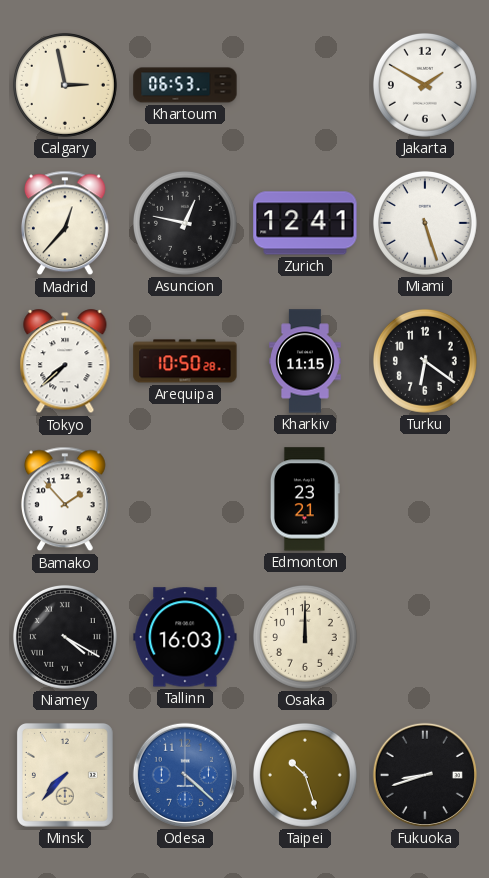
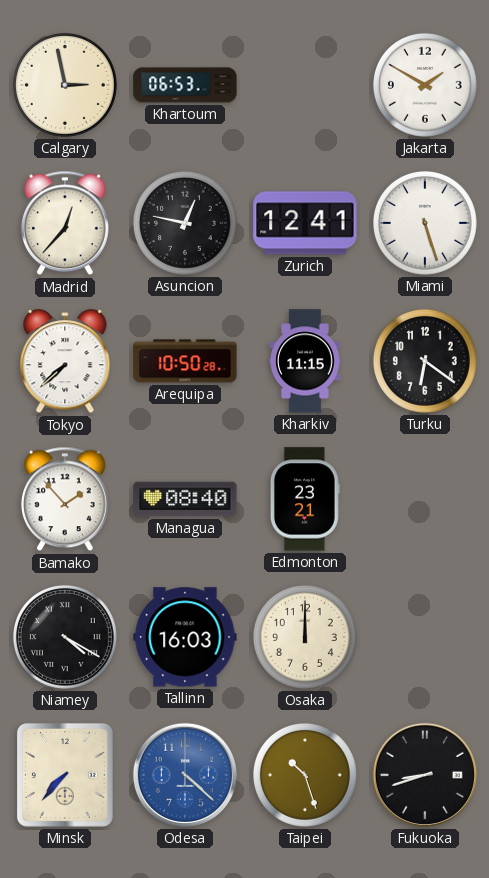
Managua: none -> 08:40 (185, 499)
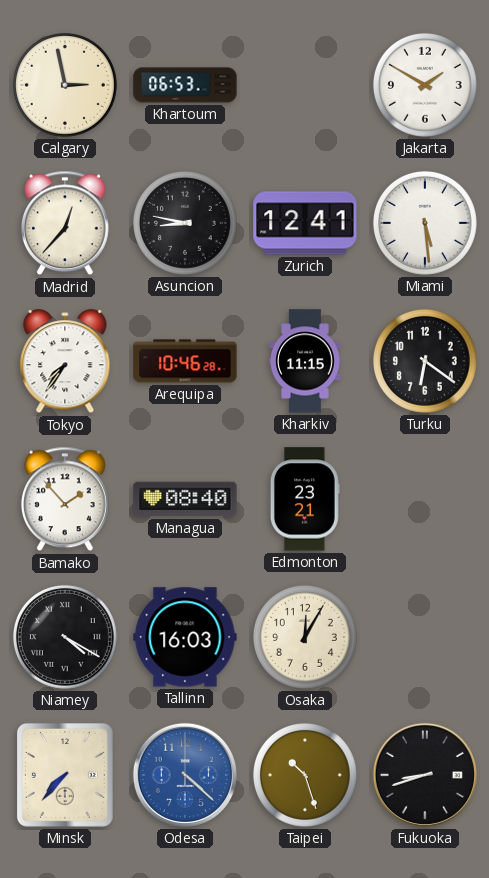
Asuncion: 12:47 -> 8:47 (185, 223)
Miami: 5:27 -> 5:29 (425, 223)
Tokyo: 7:38 -> 7:36 (65, 362)
Arequipa: 10:50 -> 10:46 (185, 361)
Osaka: 12:00 -> 12:05 (305, 637)
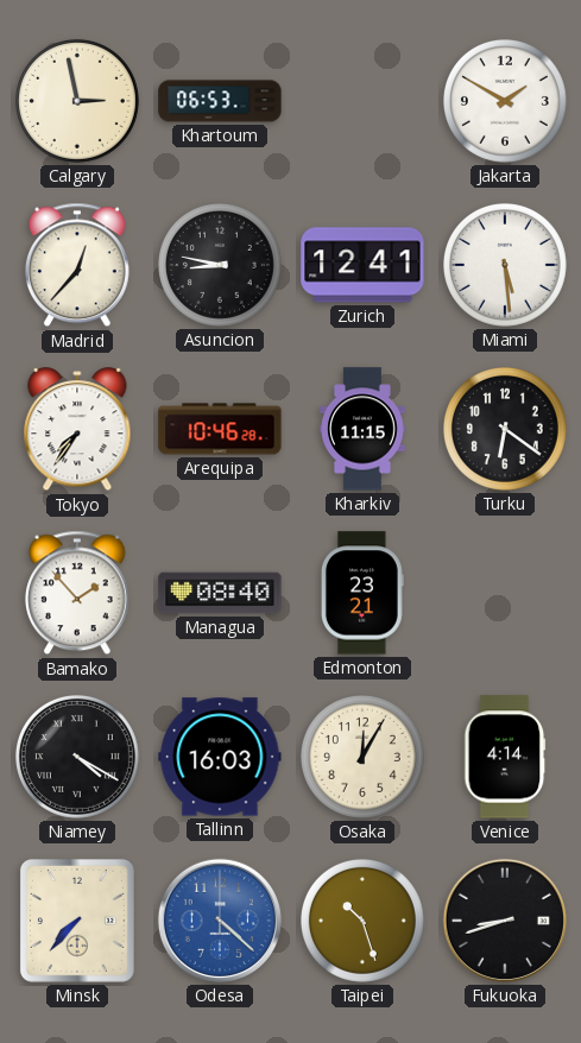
Venice: none -> 4:14 (505, 757)
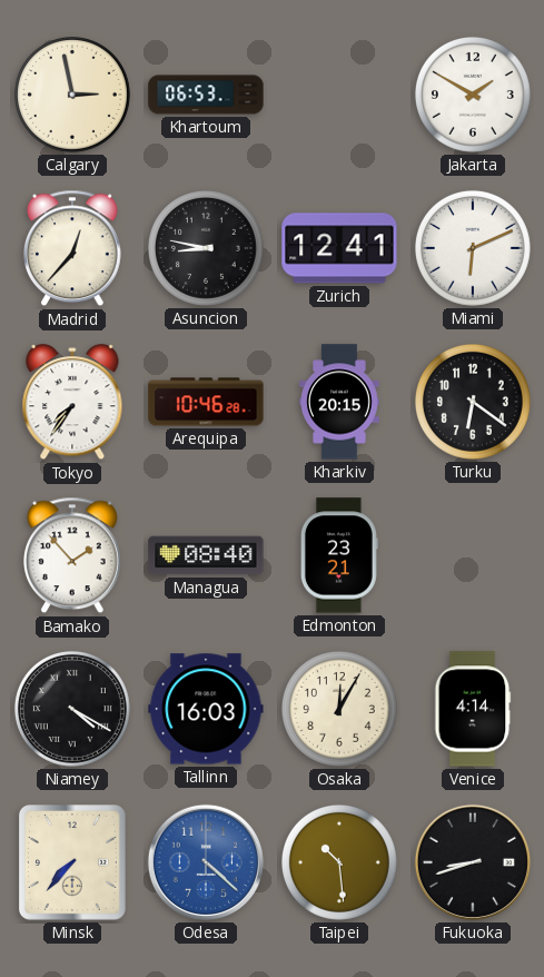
Miami: 5:29 -> 6:11 (473, 248)
Kharkiv: 11:15 -> 20:15 (340, 402)
Taipei: 10:27 -> 10:29 (339, 862)
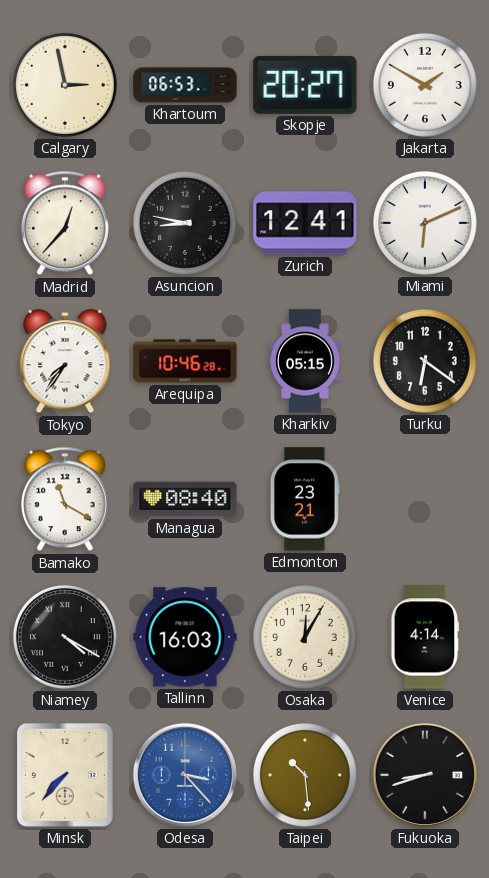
Skopje: none -> 20:27 (305, 85)
Kharkiv: 20:15 -> 05:15 (306, 361)
Bamako: 1:53 -> 11:20 (65, 499)
Odesa: 4:22 -> 3:23 (185, 775)
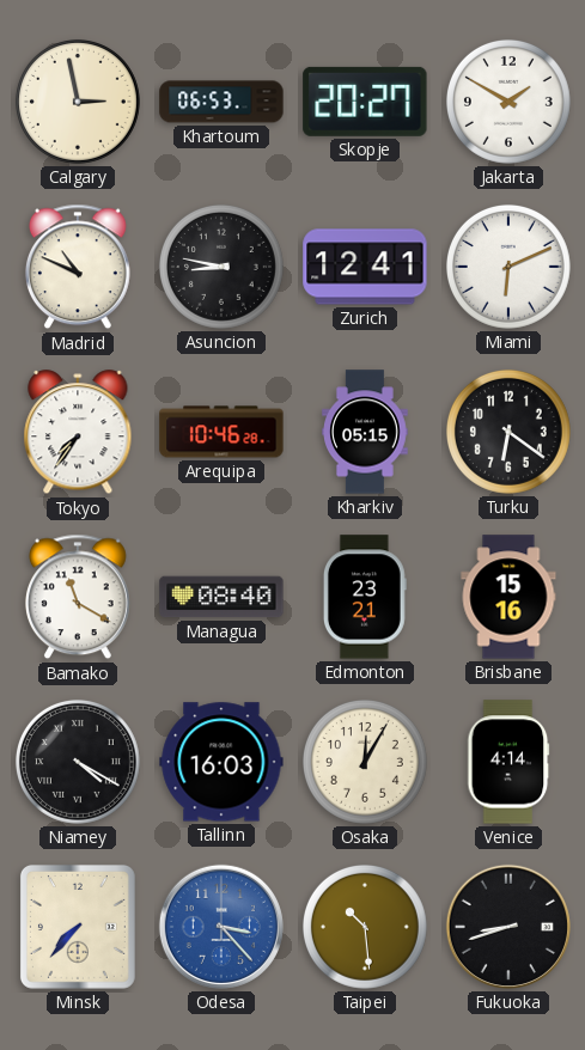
Madrid: 12:37 -> 10:49 (78, 267)
Brisbane: none -> 15:16 (508, 597)
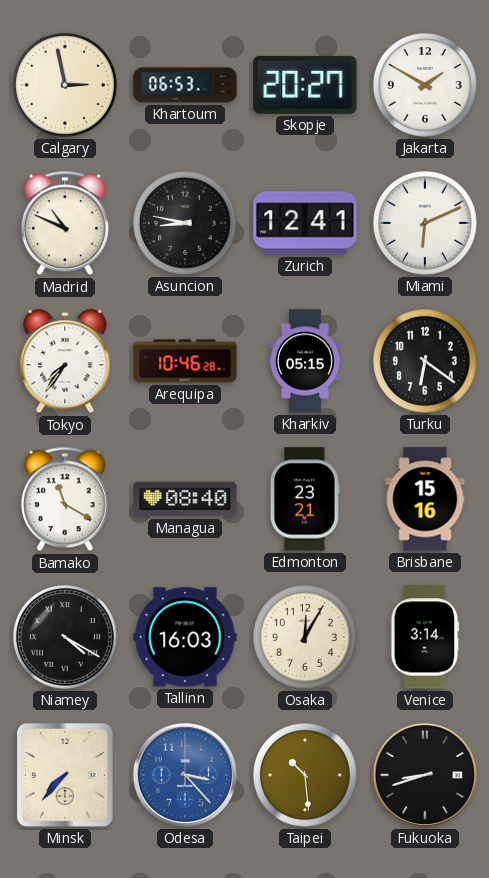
Venice: 4:14 -> 3:14 (425, 637)
